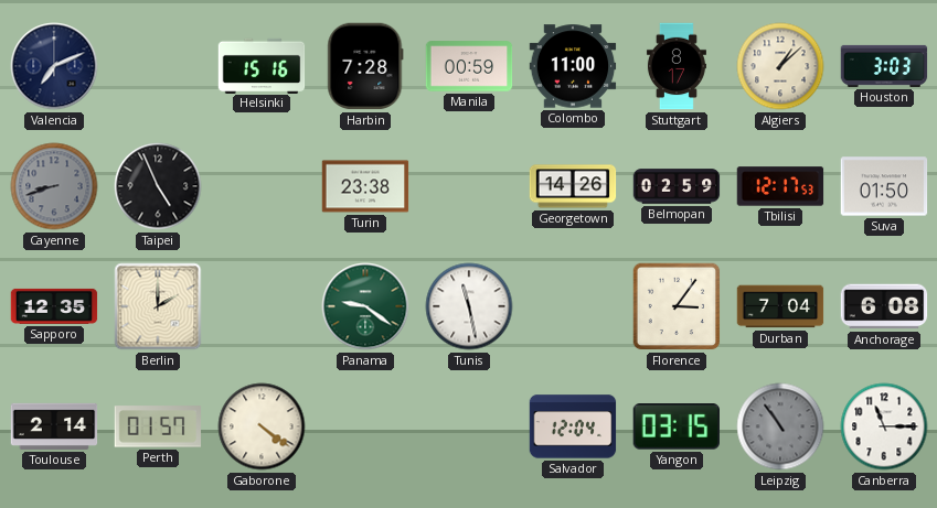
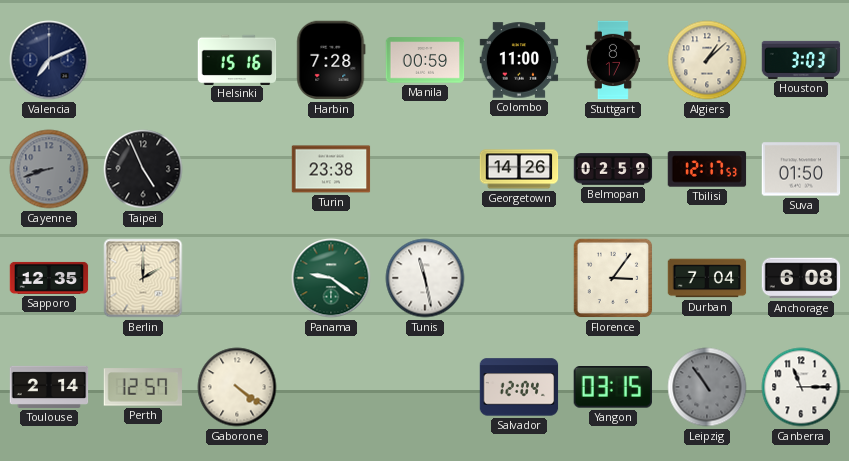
Perth: 01:57 -> 12:57 (143, 387)
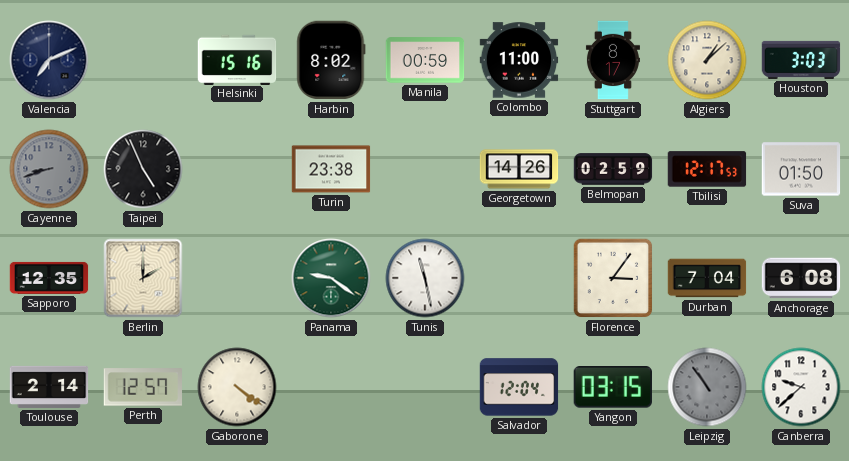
Harbin: 7:28 -> 8:02 (331, 60)
Canberra: 11:15 -> 9:38 (801, 387)
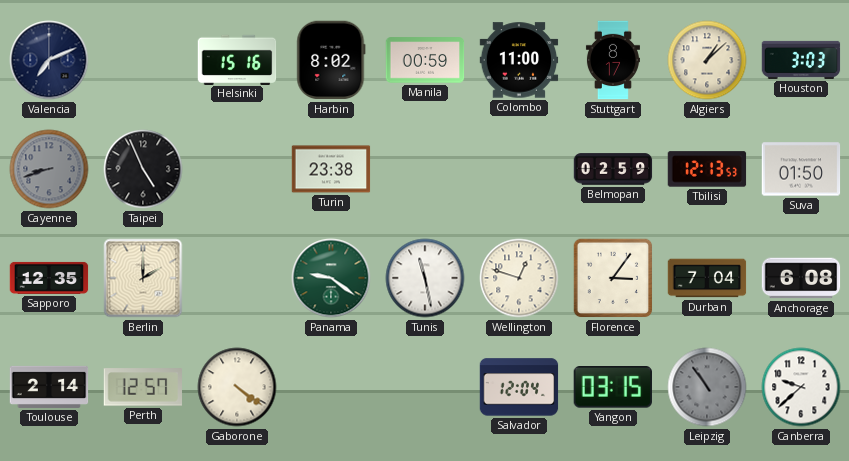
Georgetown: 14:26 -> none (519, 169)
Tbilisi: 12:17 -> 12:13 (707, 169)
Wellington: none -> 12:48 (519, 278)
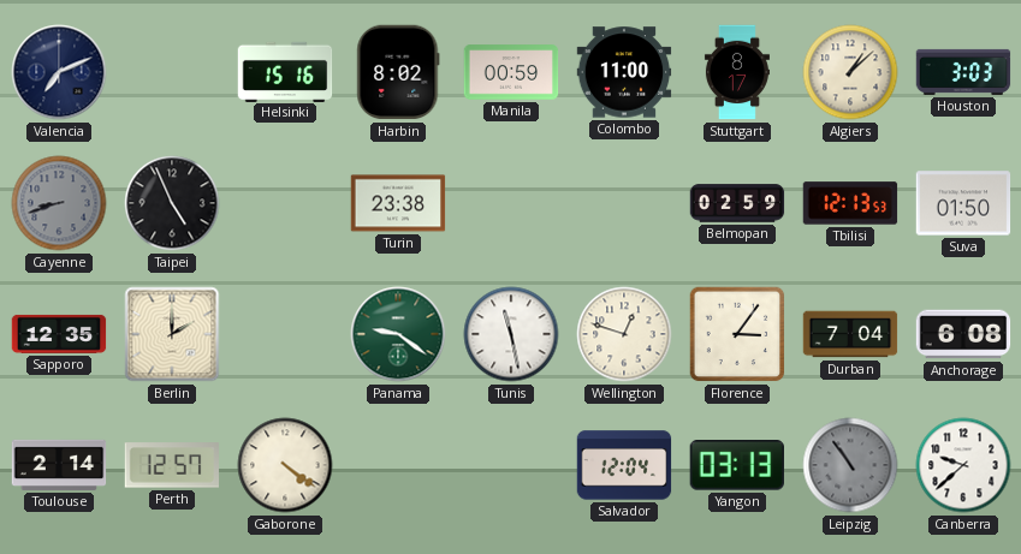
Yangon: 03:15 -> 03:13 (737, 465)
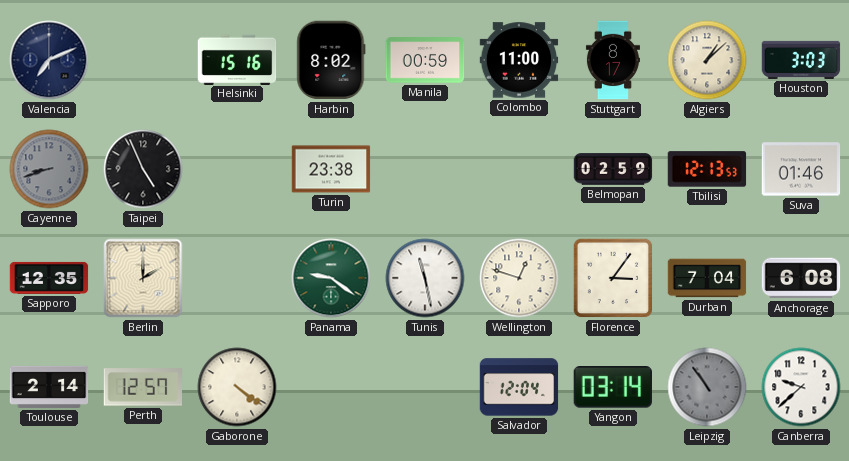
Suva: 01:50 -> 01:46 (801, 169)
Yangon: 03:13 -> 03:14 (613, 387)
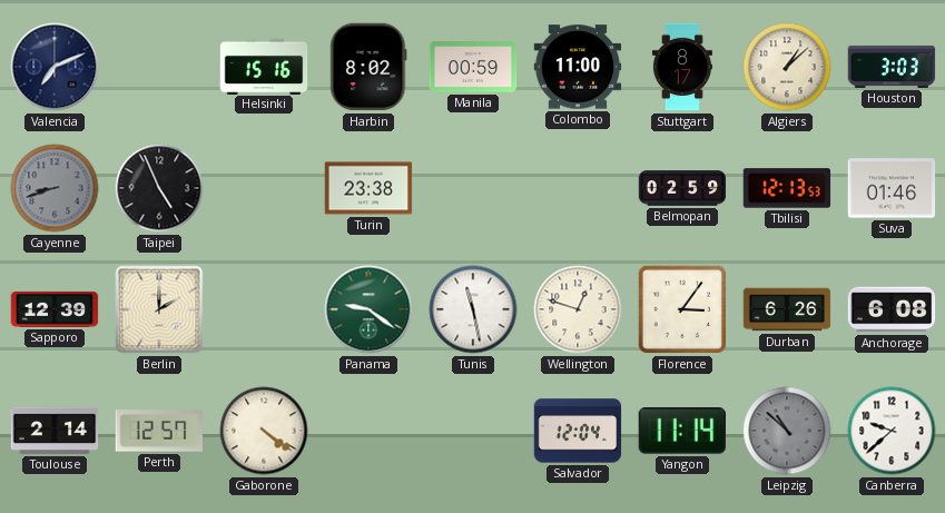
Sapporo: 12:35 -> 12:39 (55, 309)
Durban: 7:04 -> 6:26 (787, 309)
Yangon: 03:14 -> 11:14 (682, 431)
Leipzig: 10:54 -> 10:52 (787, 431)
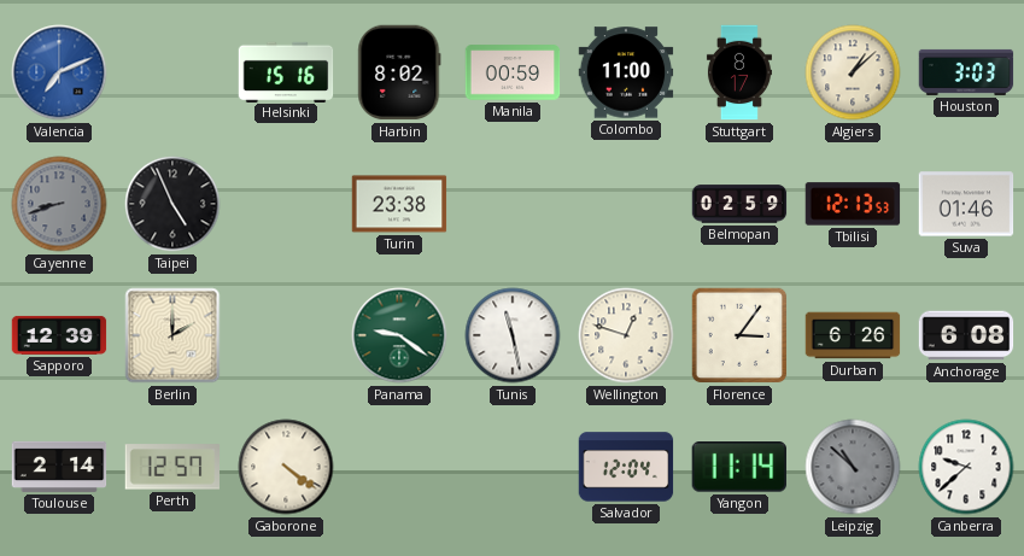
Valencia dial: navy -> blue (59, 72)
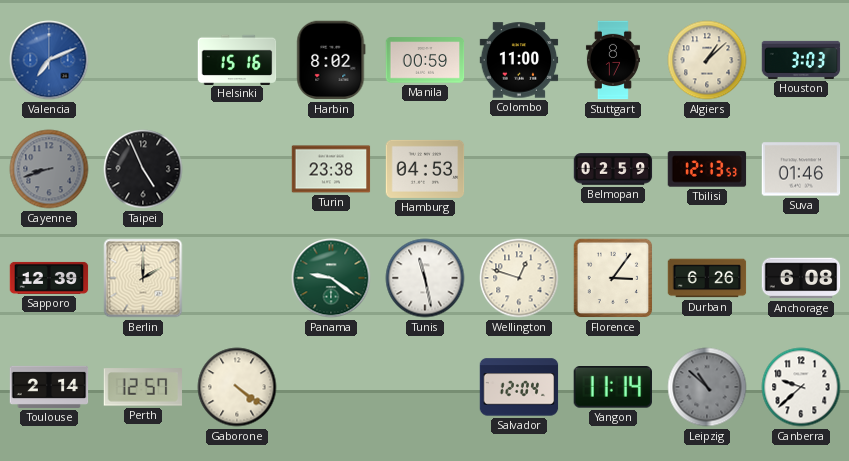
Hamburg: none -> 04:53 (425, 169)
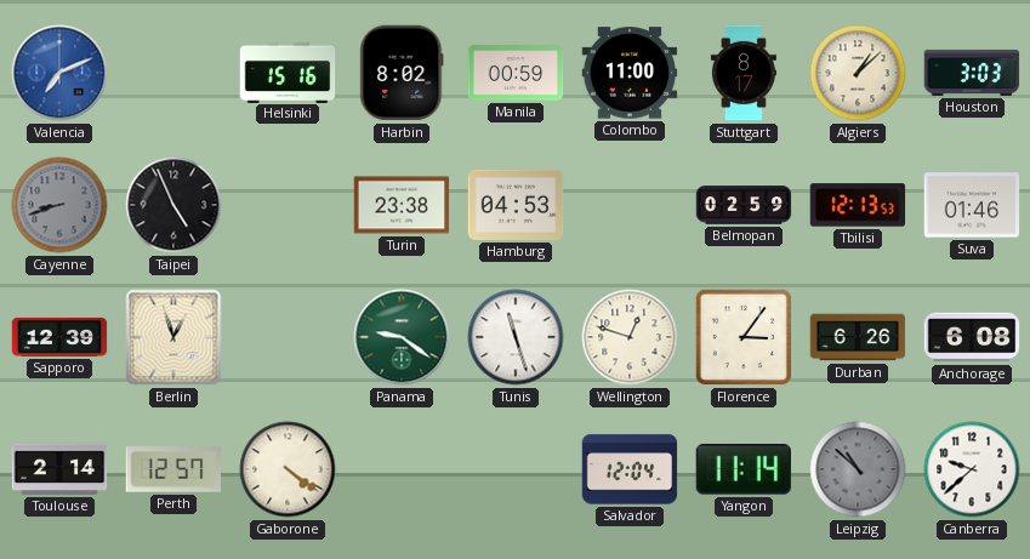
Berlin: 2:00 -> 12:57 (173, 337)
Tunis: 11:28 -> 11:27 (516, 337)
